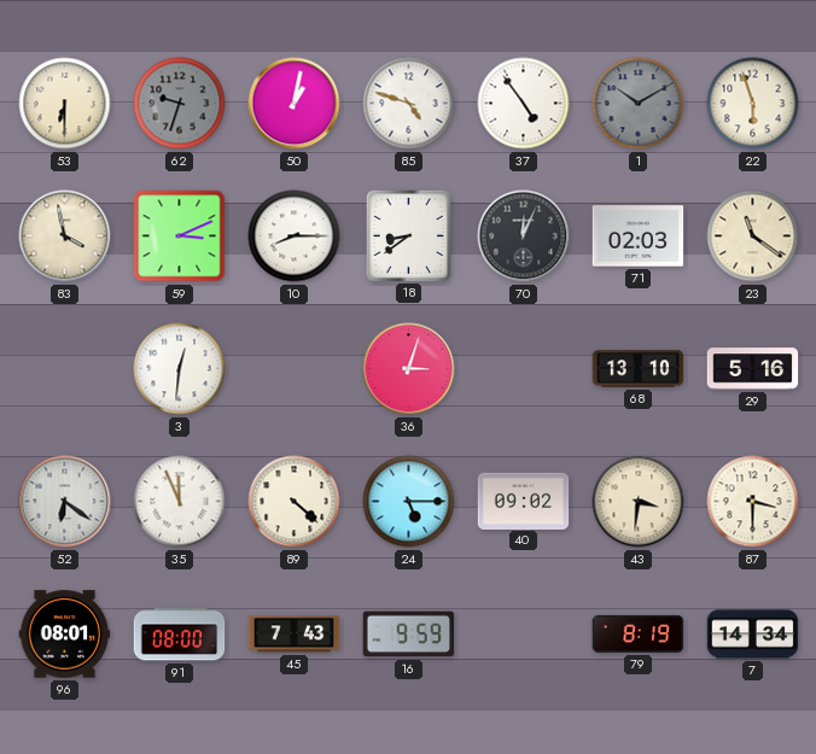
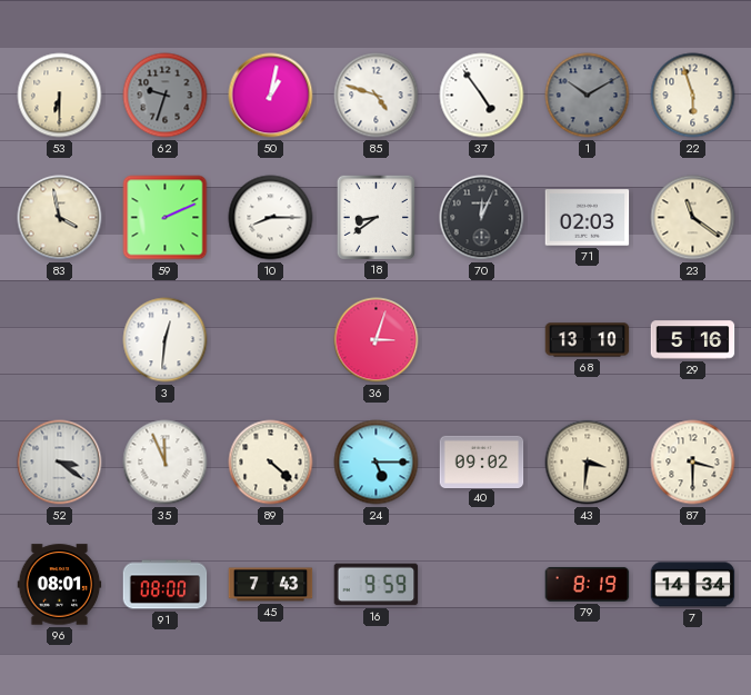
59: 3:11 -> 2:11 (166, 218)
52: 6:21 -> 3:21 (60, 463)
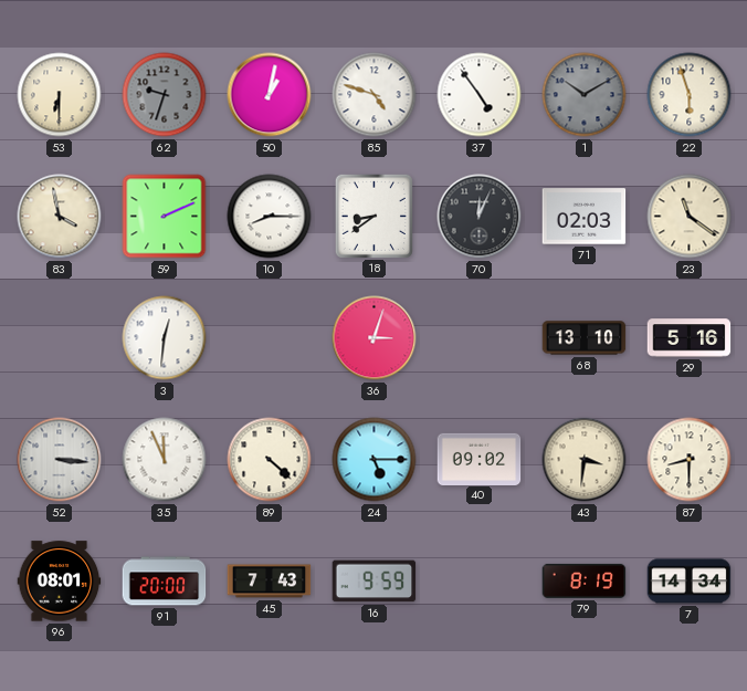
52: 3:21 -> 3:16 (60, 460)
87: 3:30 -> 8:30 (690, 460)
91: 08:00 -> 20:00 (165, 582)
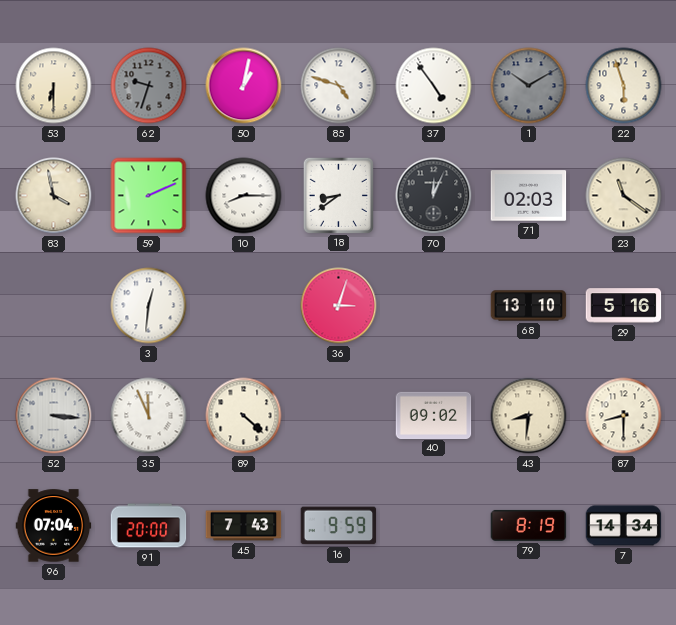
24: 5:15 -> none (375, 460)
43: 3:31 -> 8:31 (529, 416)
96: 08:01 -> 07:04 (54, 526)
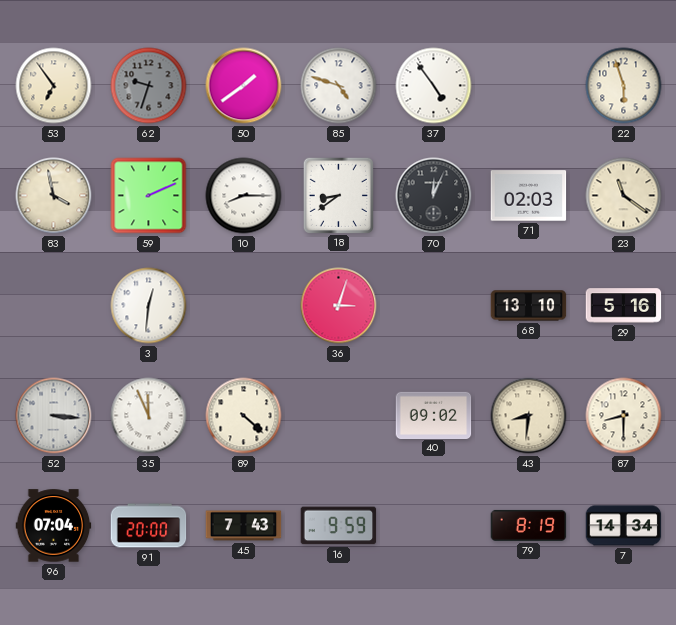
53: 6:30 -> 6:54 (54, 86)
50: 1:02 -> 1:39 (244, 86)
1: 10:10 -> none (529, 86)
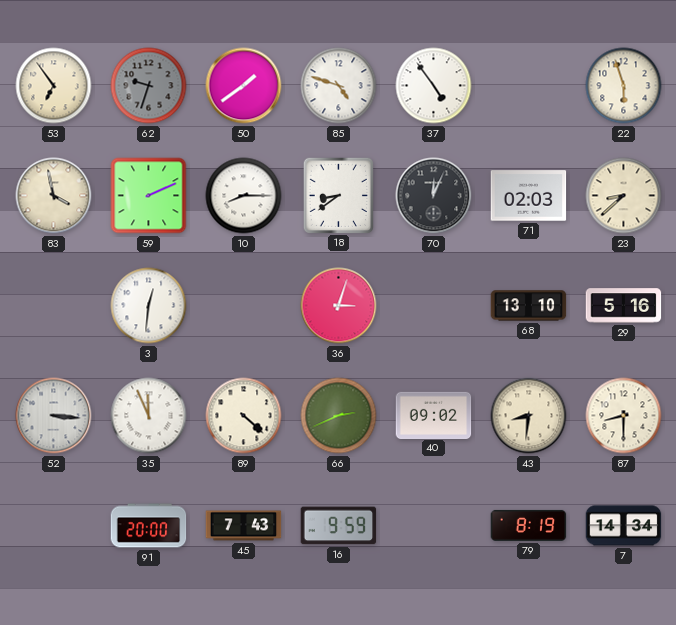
23: 11:21 -> 8:38 (624, 196)
66: none -> 2:41 (339, 416)
96: 07:04 -> none (54, 526)
